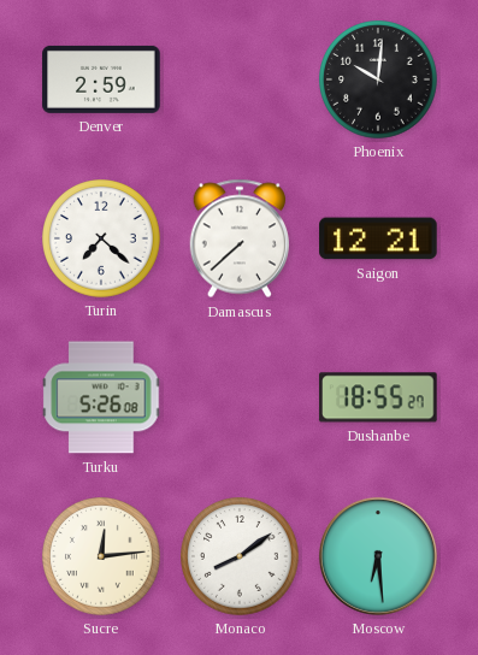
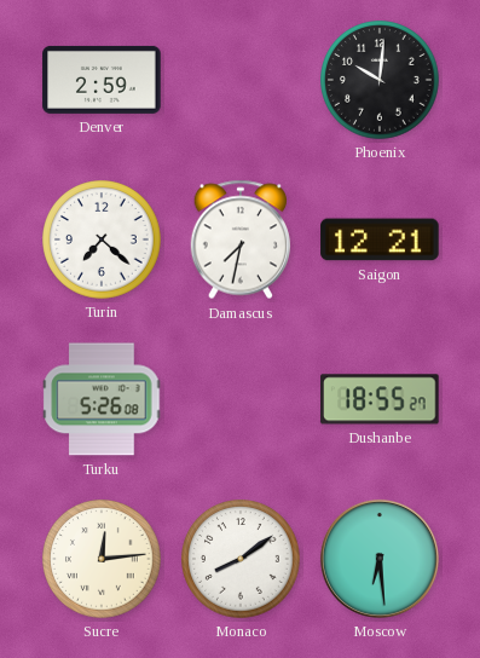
Damascus: 7:38 -> 7:32 (239, 239)
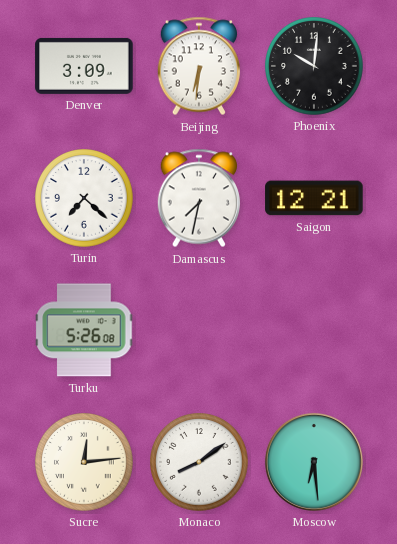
Denver: 2:59 -> 3:09 (84, 66)
Beijing: none -> 6:31 (198, 66)
Dushanbe: 18:55 -> none (380, 399)
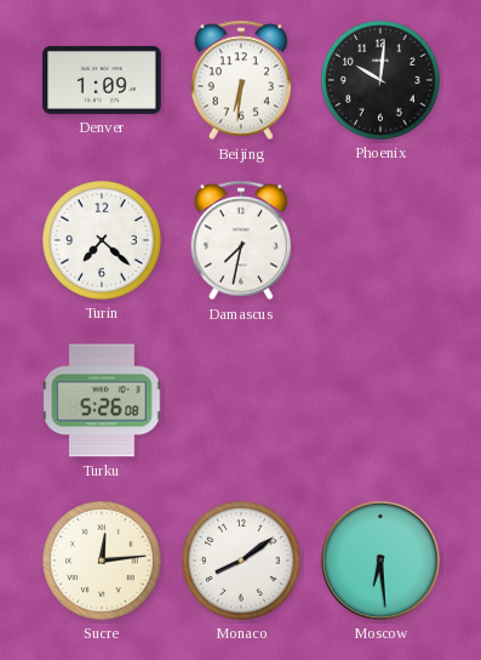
Denver: 3:09 -> 1:09 (102, 80)
Saigon: 12:21 -> none (314, 198)
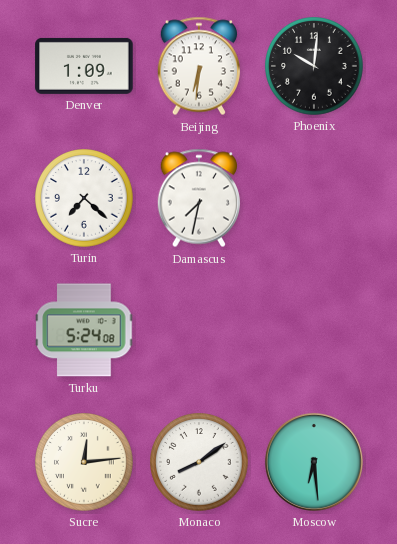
Turku: 5:26 -> 5:24 (84, 330)
